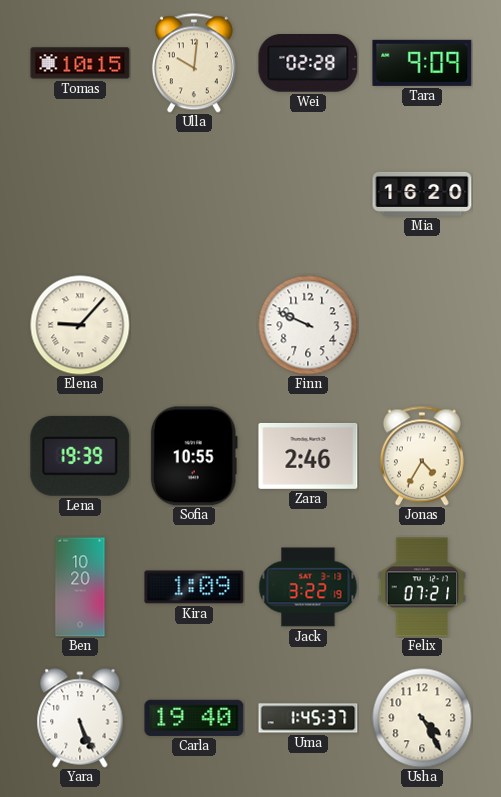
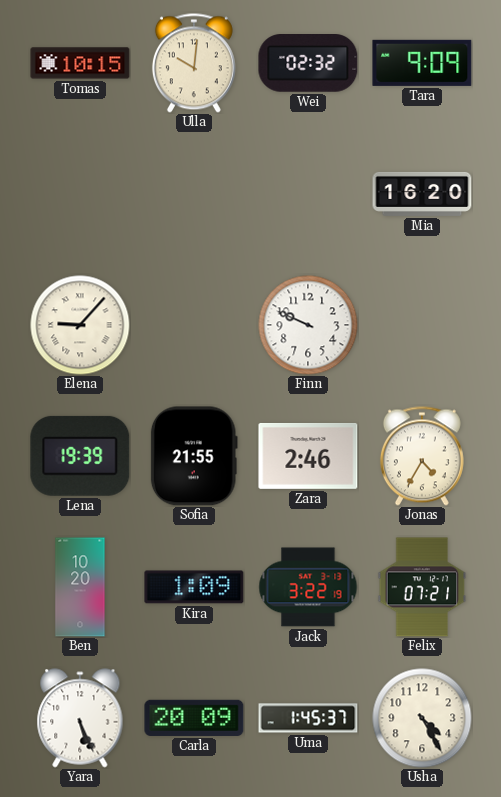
Wei: 02:28 -> 02:32 (308, 63)
Sofia: 10:55 -> 21:55 (194, 456)
Carla: 19:40 -> 20:09 (194, 718)
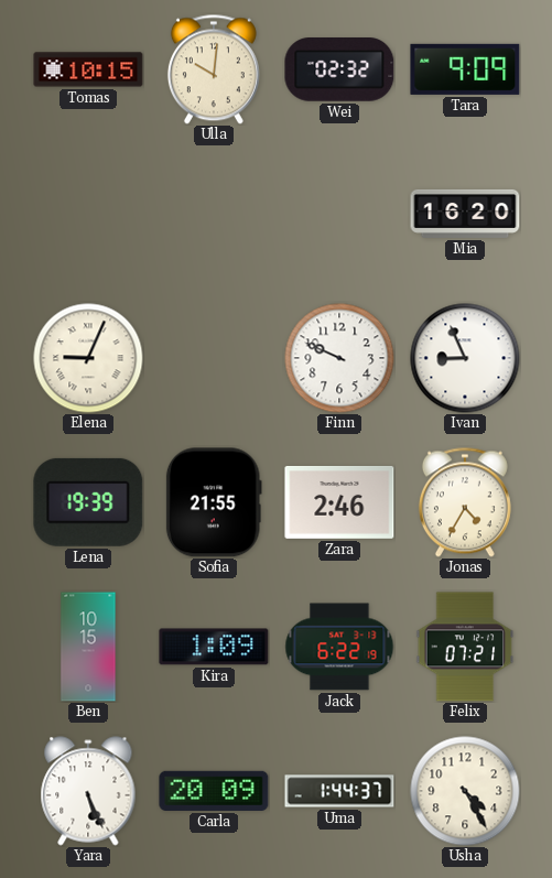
Elena: 9:07 -> 9:04 (88, 358)
Ivan: none -> 8:56 (465, 358)
Ben: 10:20 -> 10:15 (88, 647)
Jack: 3:22 -> 6:22 (339, 647)
Uma: 1:45 -> 1:44 (339, 791)
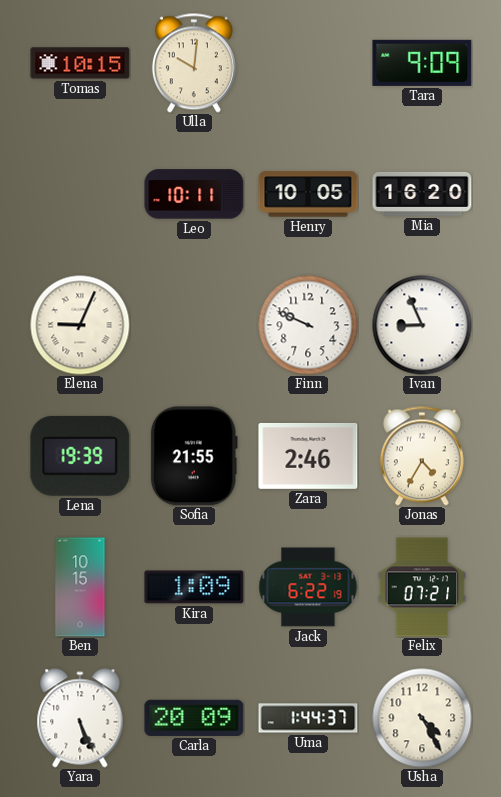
Wei: 02:32 -> none (339, 69)
Leo: none -> 10:11 (194, 194)
Henry: none -> 10:05 (308, 194)
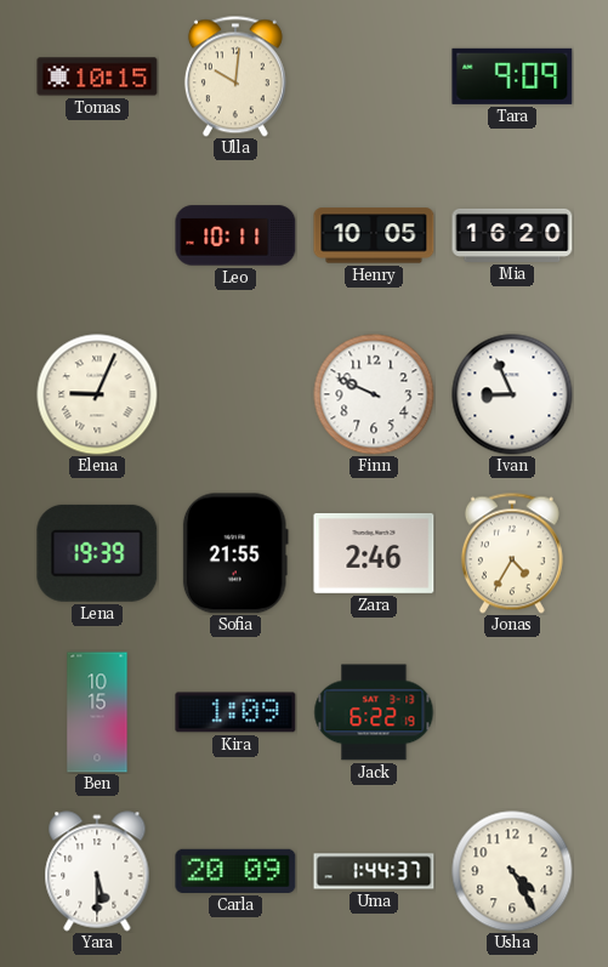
Felix: 07:21 -> none (422, 587)
Yara: 5:26 -> 5:30 (97, 871)
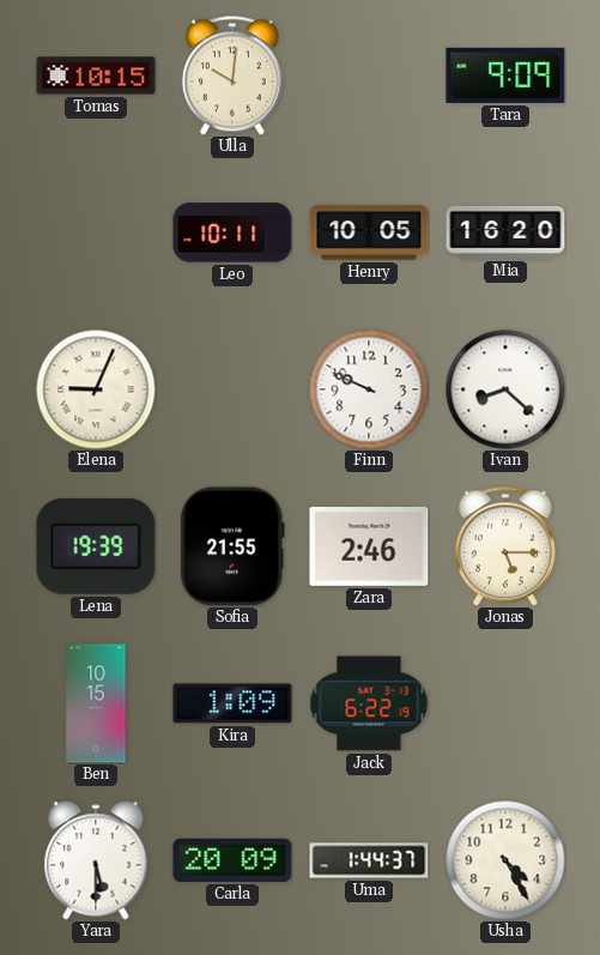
Ivan: 8:56 -> 8:22 (505, 389)
Jonas: 4:35 -> 5:15 (505, 546)
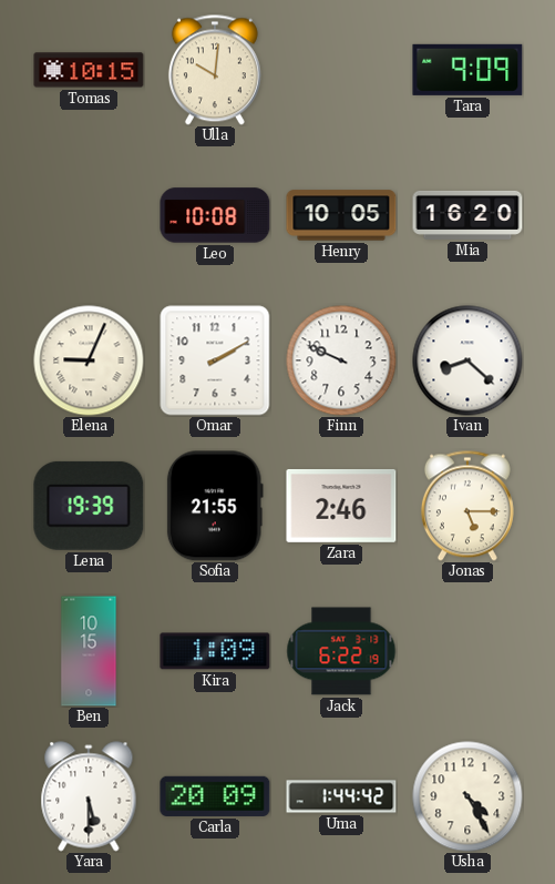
Leo: 10:11 -> 10:08 (215, 215)
Omar: none -> 2:10 (215, 360)
Uma: 1:44:37 -> 1:44:42 (341, 796)
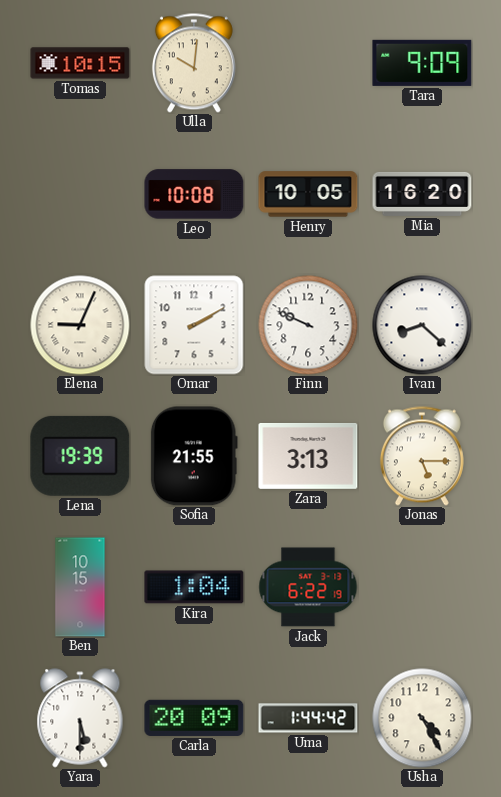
Zara: 2:46 -> 3:13 (308, 456)
Kira: 1:09 -> 1:04 (194, 587)
